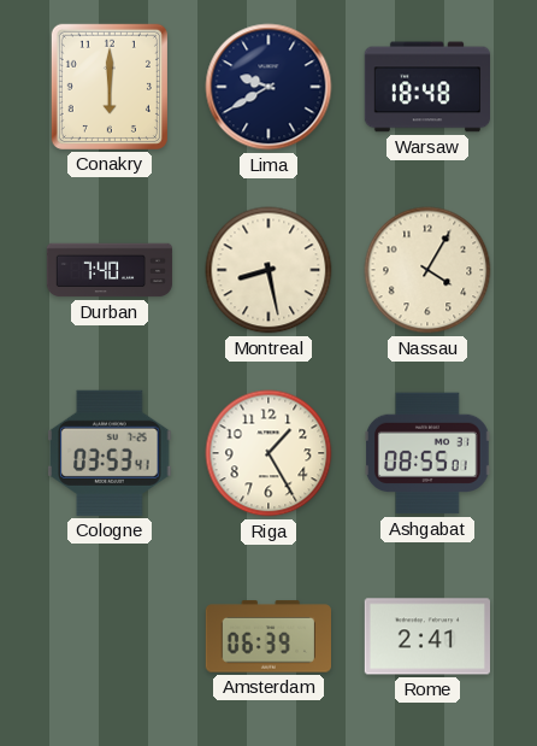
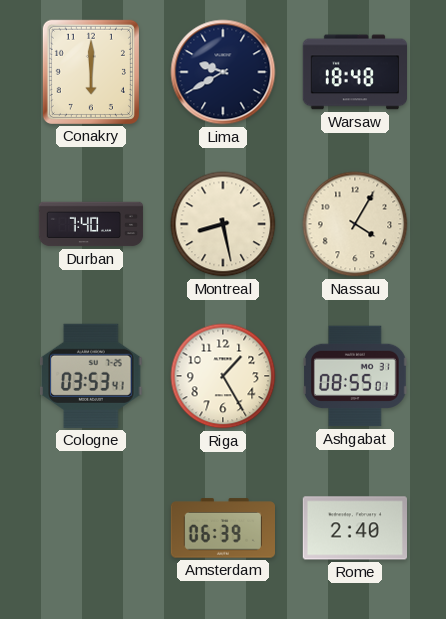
Rome: 2:41 -> 2:40 (354, 528)
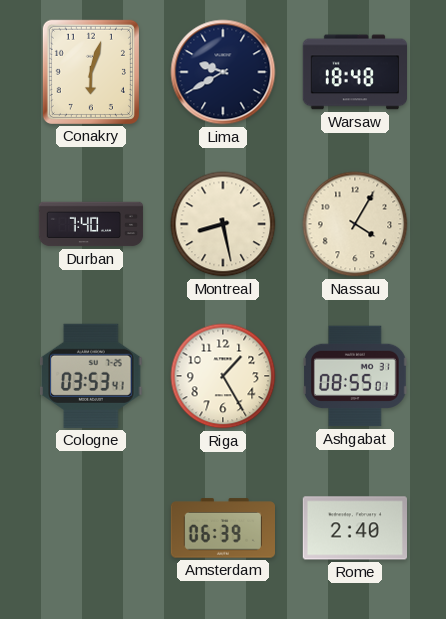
Conakry: 6:00 -> 6:03 (91, 72)
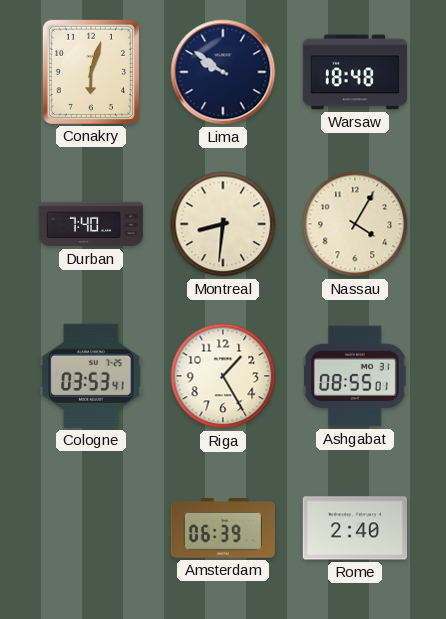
Lima: 9:40 -> 9:51 (223, 72)
Montreal: 8:28 -> 8:31 (223, 224)
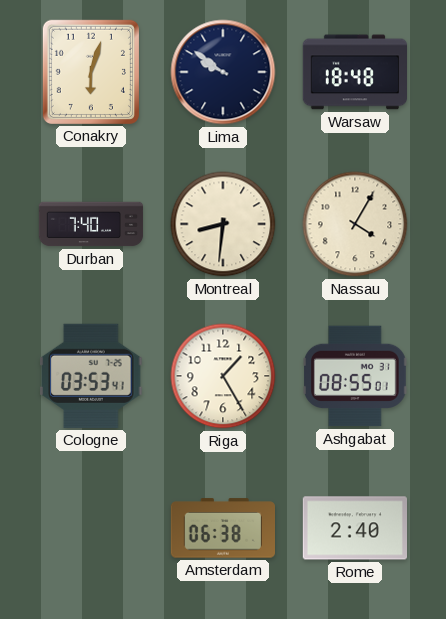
Amsterdam: 06:39 -> 06:38 (222, 528)
